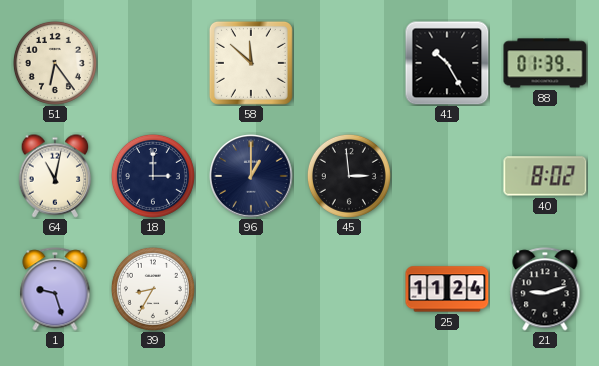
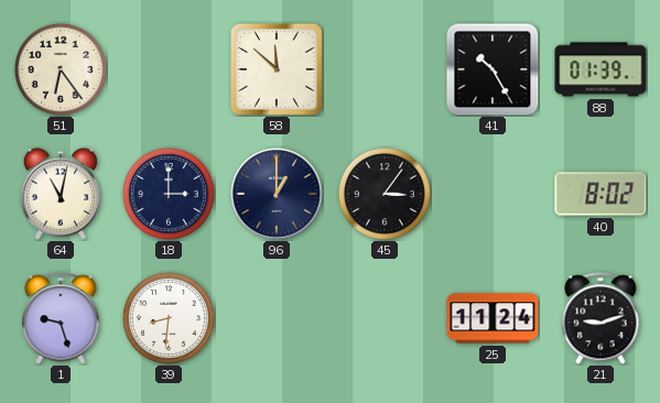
45: 2:59 -> 3:06 (385, 194)
39: 8:35 -> 8:31 (169, 318)
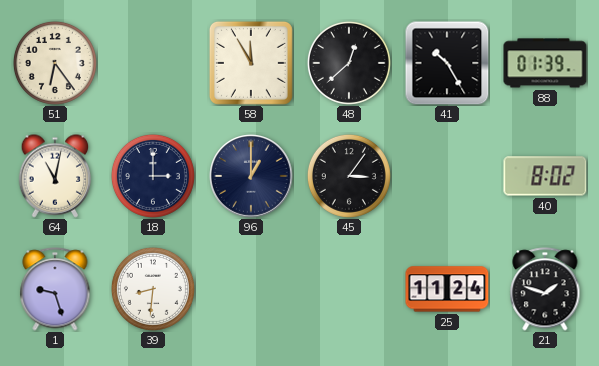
58: 11:52 -> 11:55 (251, 63)
48: none -> 12:38 (349, 63)
21: 9:12 -> 1:48 (545, 289)
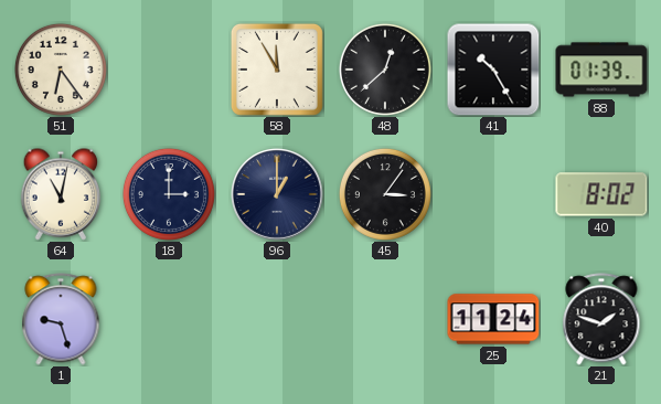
39: 8:31 -> none (153, 289)
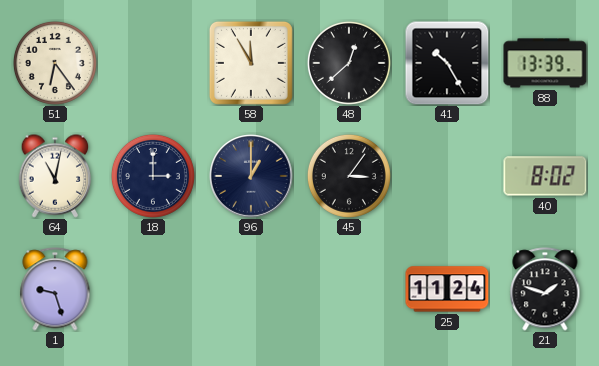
88: 01:39 -> 13:39 (545, 63)
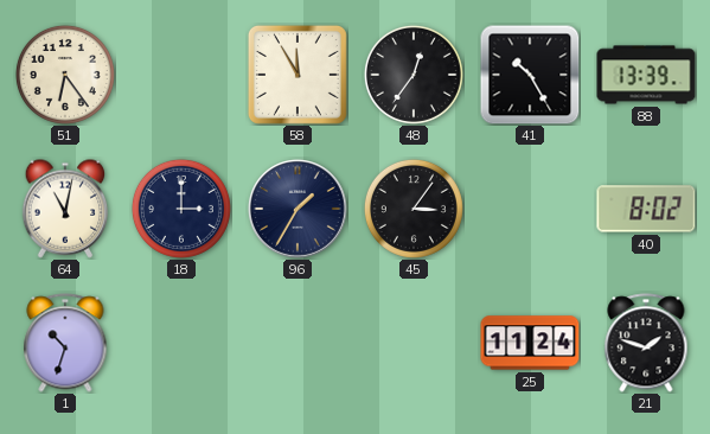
48: 12:38 -> 12:36 (414, 75)
96: 1:00 -> 1:35 (299, 210)
1: 9:27 -> 10:33 (65, 343)
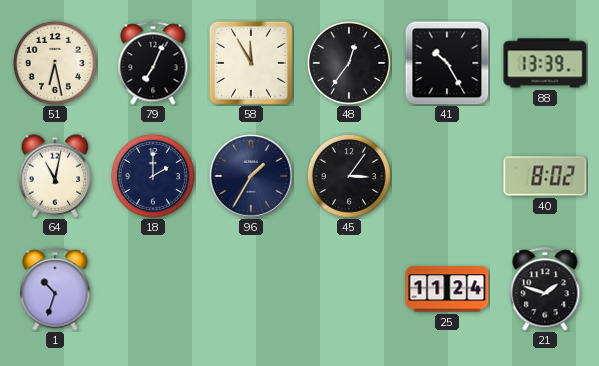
51: 6:24 -> 6:28 (55, 63)
79: none -> 7:04 (153, 63)
18: 3:00 -> 2:00 (153, 176)
